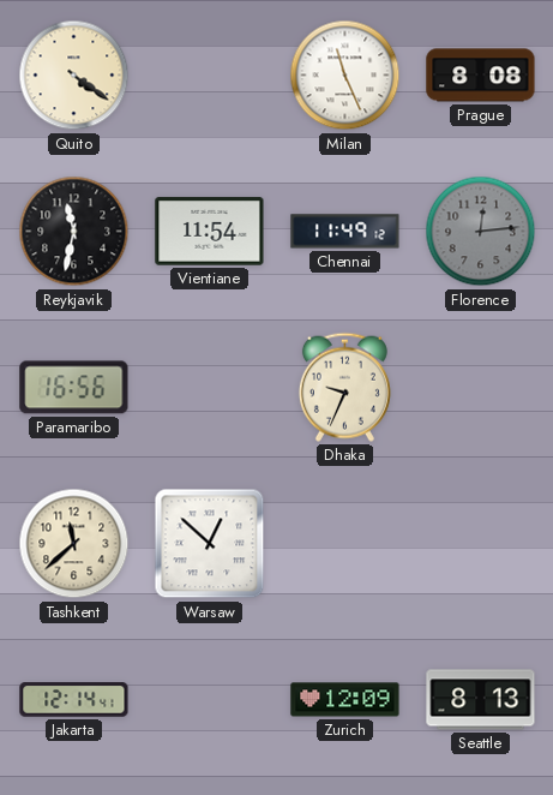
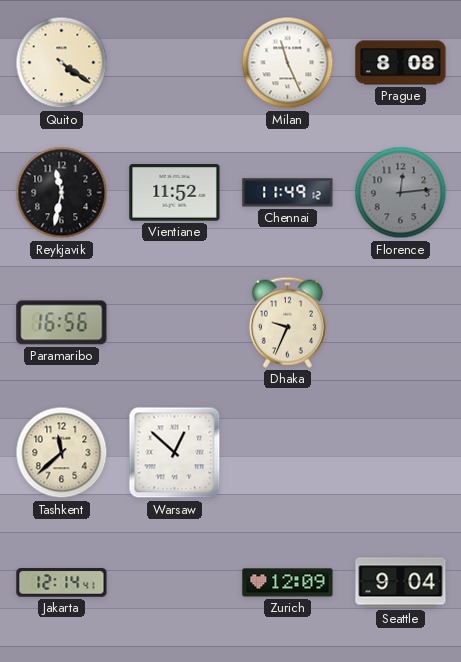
Vientiane: 11:54 -> 11:52 (175, 193)
Seattle: 8:13 -> 9:04 (401, 583)
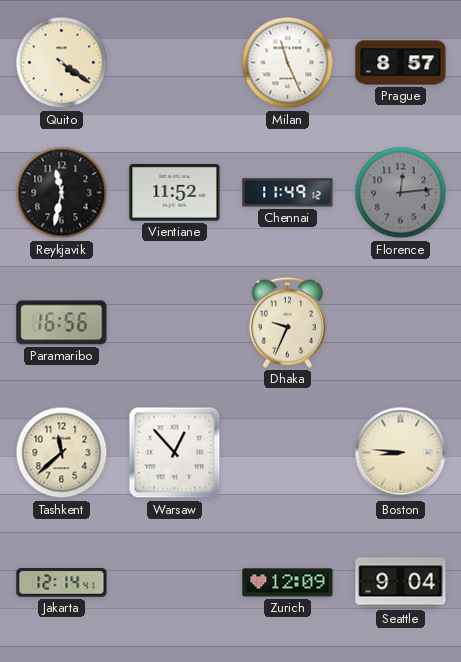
Prague: 8:08 -> 8:57 (401, 63)
Warsaw: 12:52 -> 12:53 (175, 453)
Boston: none -> 8:46 (401, 453)
